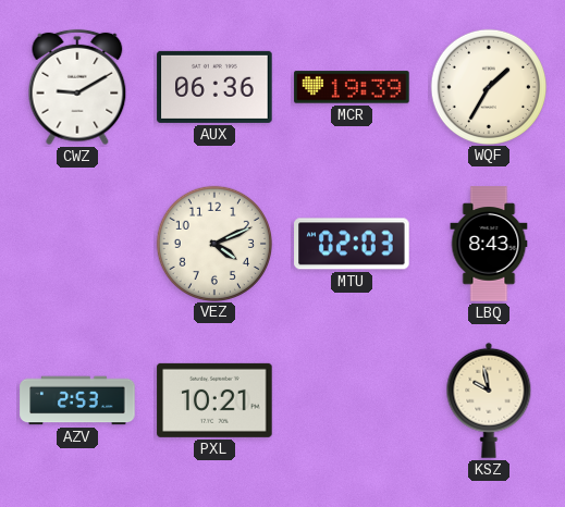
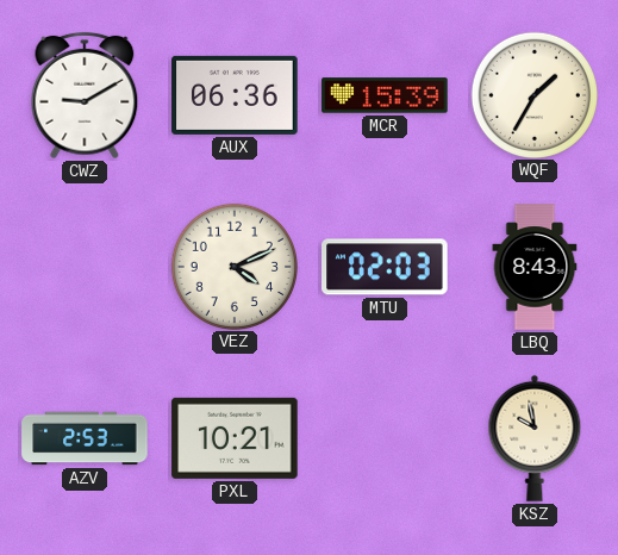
MCR: 19:39 -> 15:39 (385, 95)
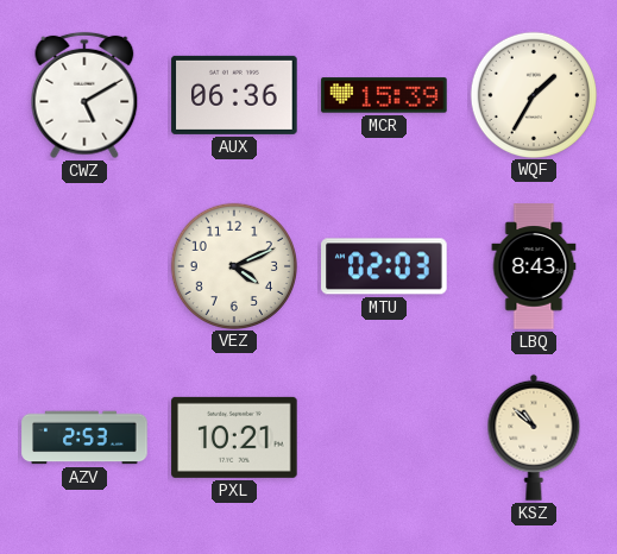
CWZ: 9:10 -> 5:10 (84, 95)
KSZ: 9:58 -> 10:52 (534, 437)
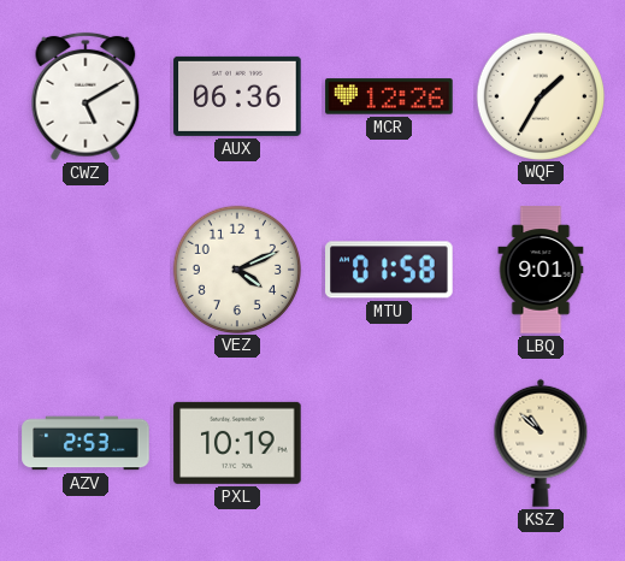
MCR: 15:39 -> 12:26 (389, 96)
MTU: 02:03 -> 01:58 (389, 270)
LBQ: 8:43 -> 9:01 (541, 270)
PXL: 10:21 -> 10:19 (237, 443)
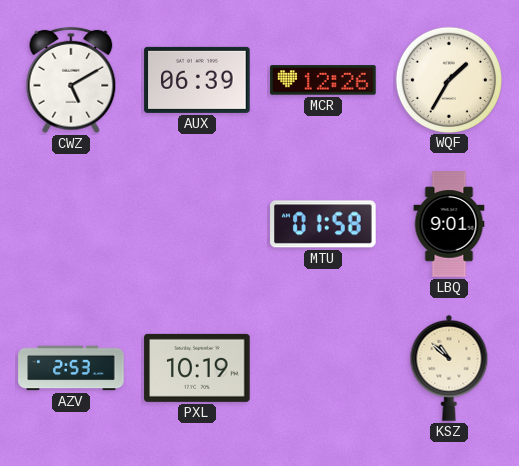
AUX: 06:36 -> 06:39 (197, 80)
VEZ: 4:11 -> none (236, 268)
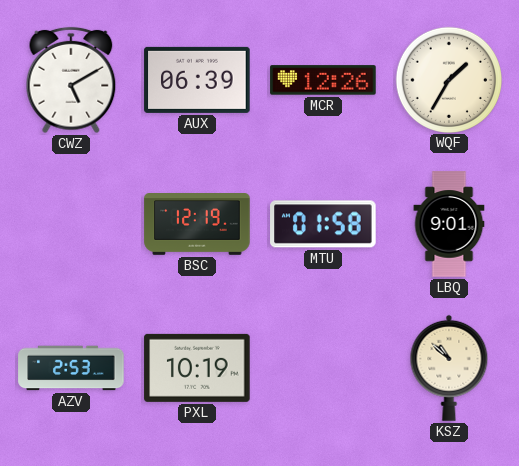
BSC: none -> 12:19 (197, 225)
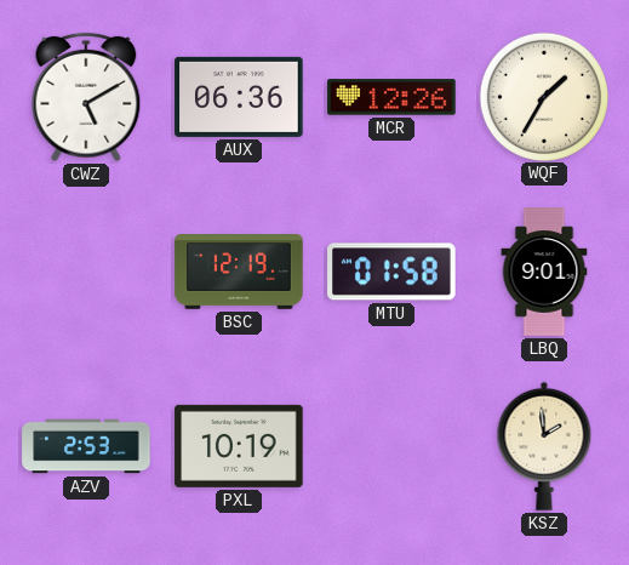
AUX: 06:39 -> 06:36 (239, 97)
KSZ: 10:52 -> 1:59 (544, 446)
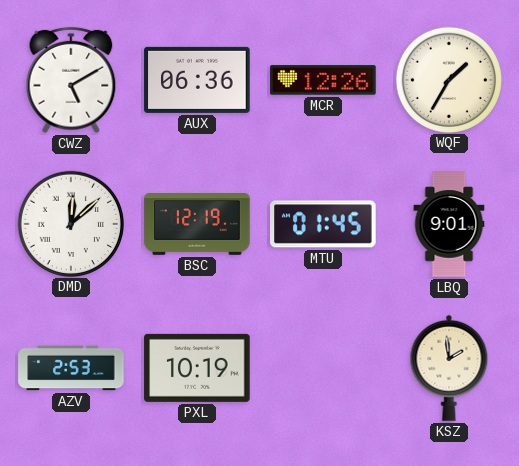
DMD: none -> 12:08 (70, 223)
MTU: 01:58 -> 01:45 (323, 224)
